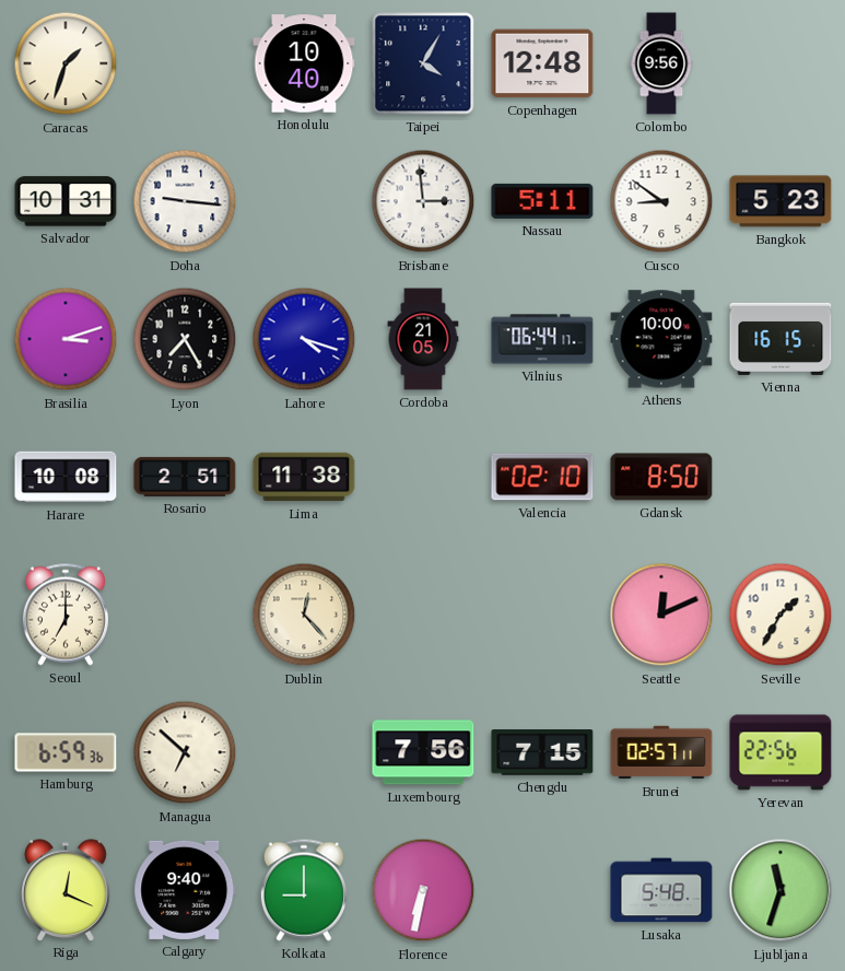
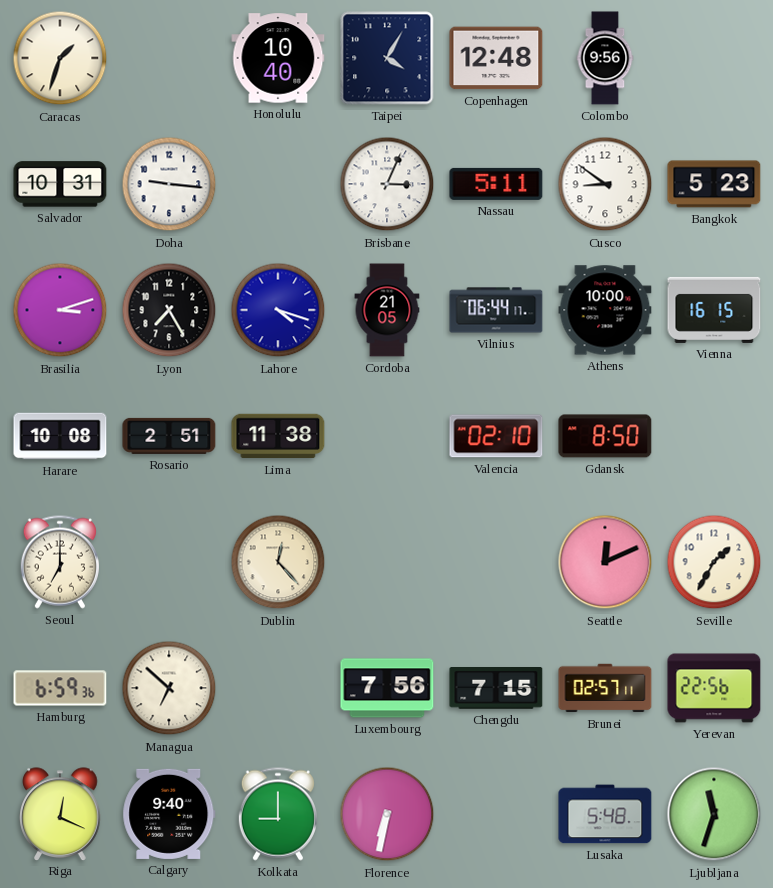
Brisbane: 2:59 -> 3:04 (387, 184)
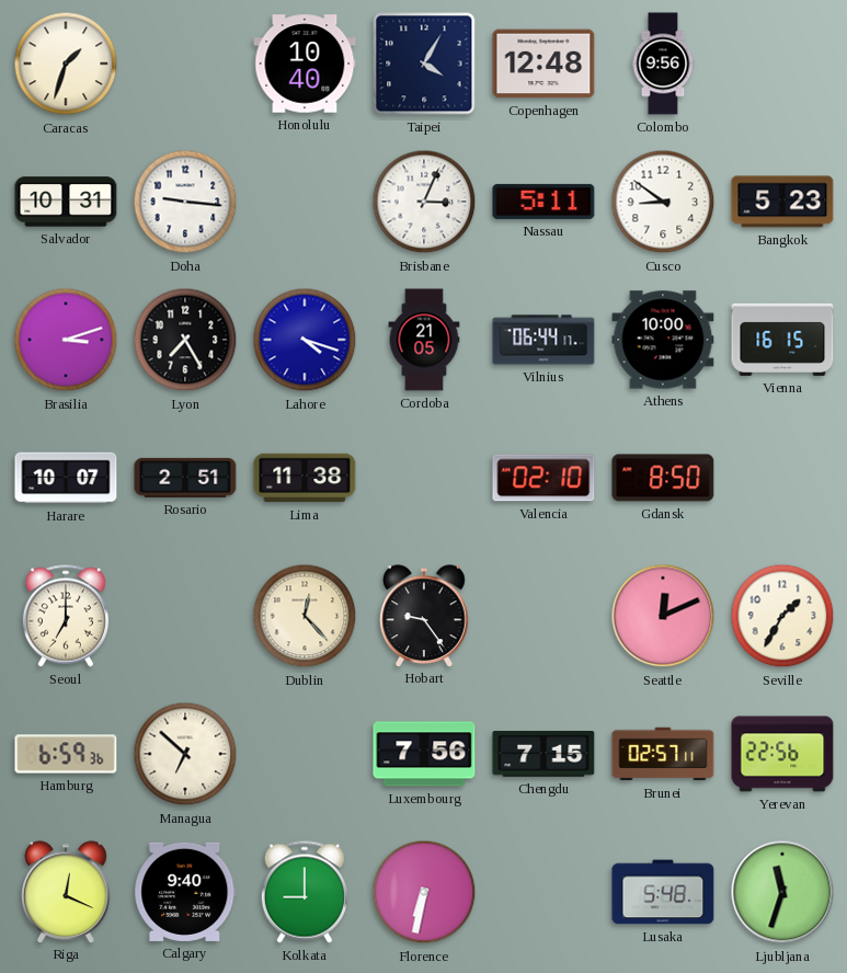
Harare: 10:08 -> 10:07 (66, 478)
Hobart: none -> 9:24 (424, 616)
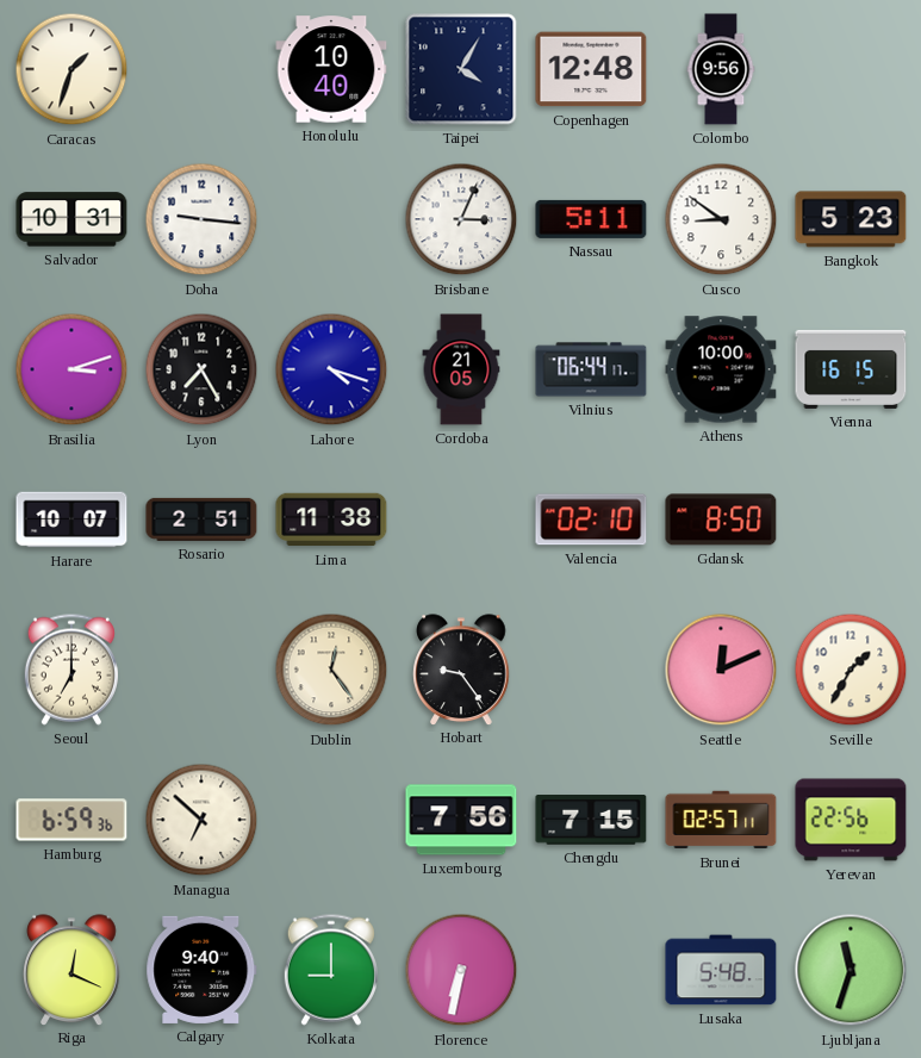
Dublin: 12:23 -> 12:24 (331, 670)
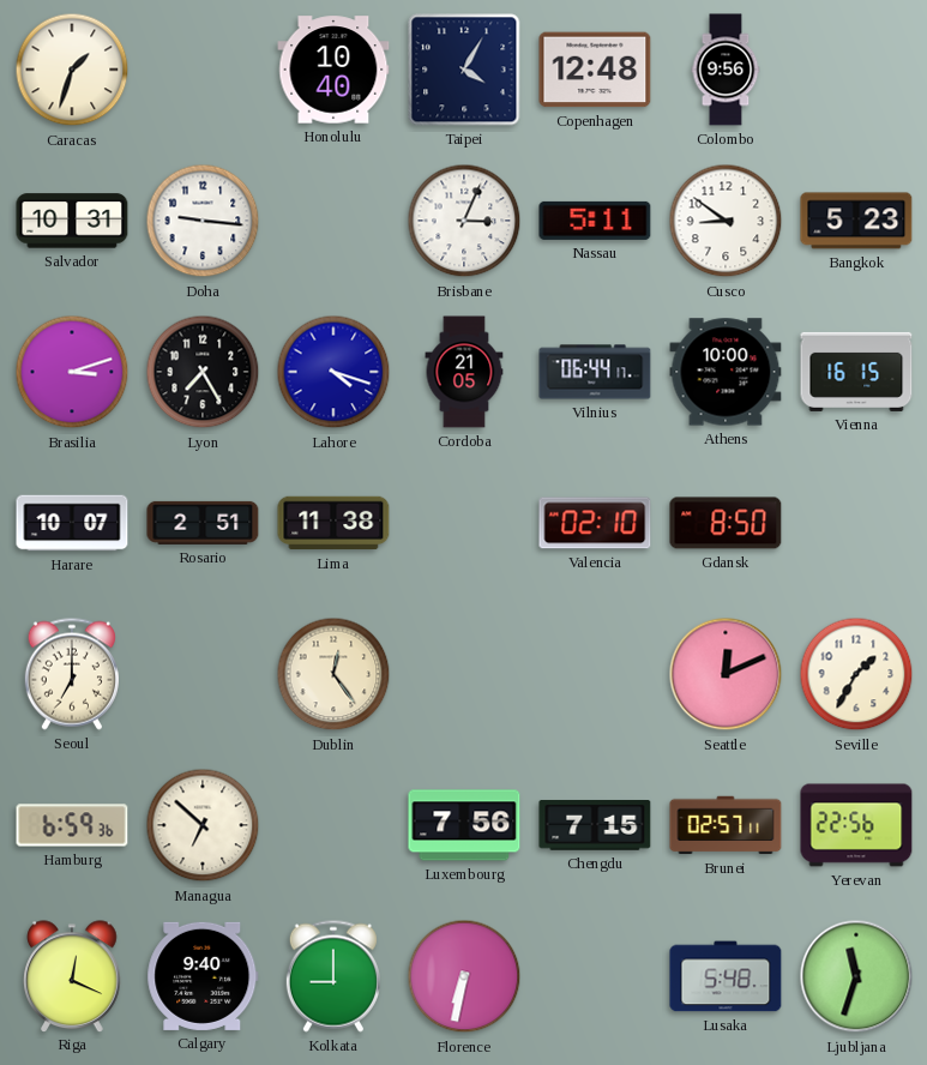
Hobart: 9:24 -> none (461, 670)
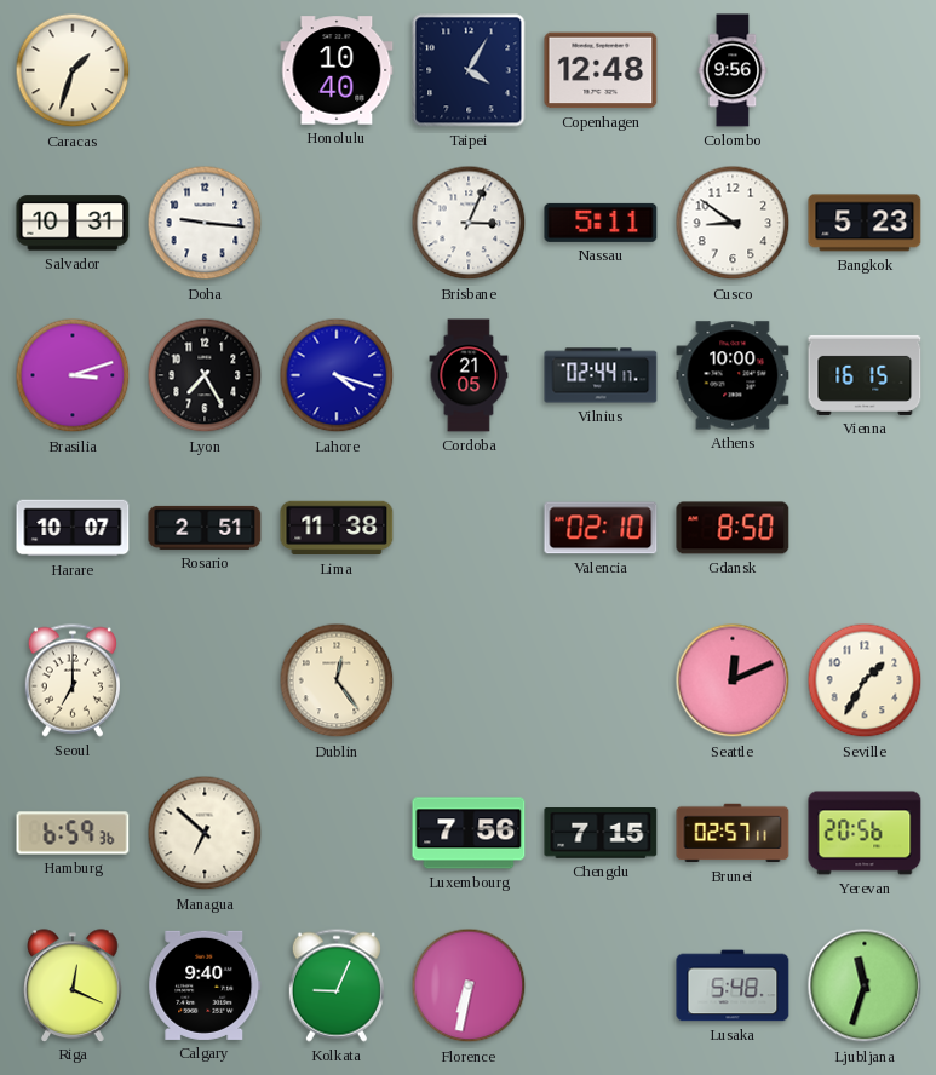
Vilnius: 06:44 -> 02:44 (601, 375)
Yerevan: 22:56 -> 20:56 (865, 833)
Kolkata: 9:00 -> 9:04 (337, 985)
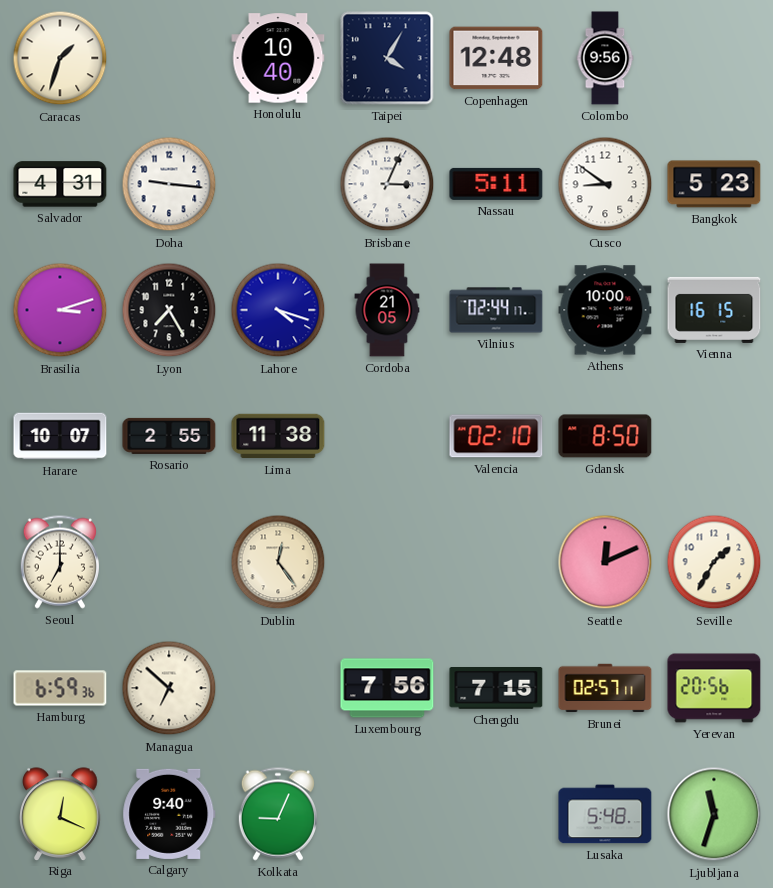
Salvador: 10:31 -> 4:31 (60, 184)
Rosario: 2:51 -> 2:55 (169, 436)
Florence: 6:32 -> none (469, 985)
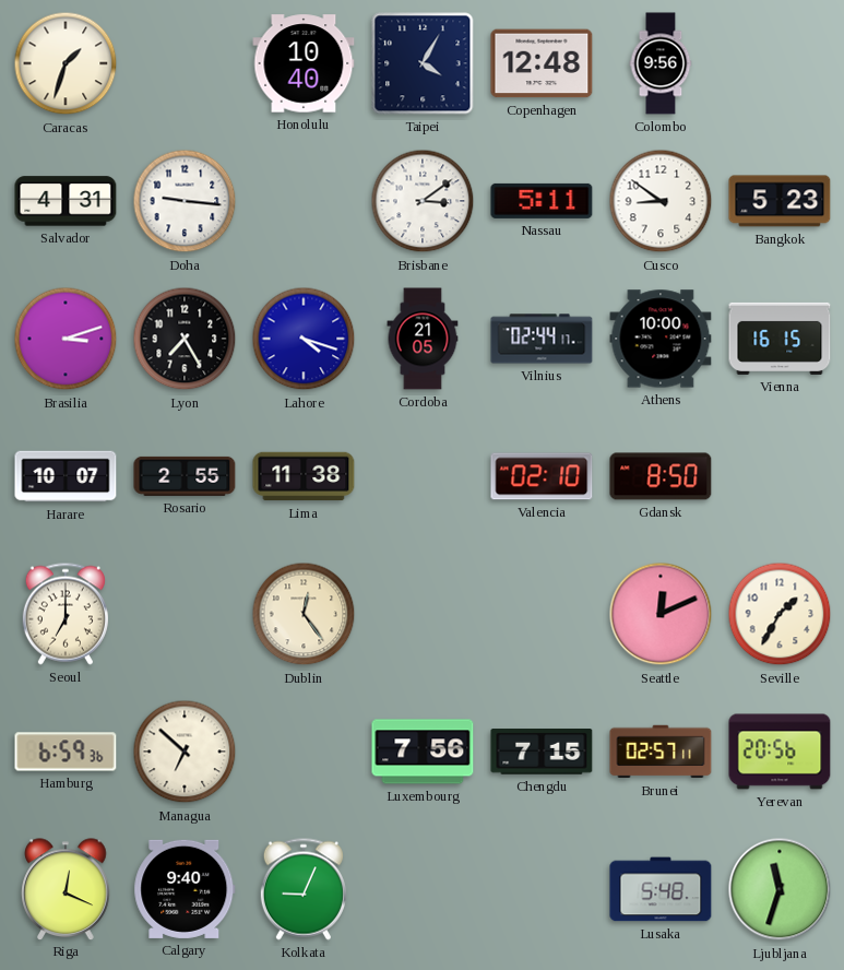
Brisbane: 3:04 -> 3:09 (423, 201)
